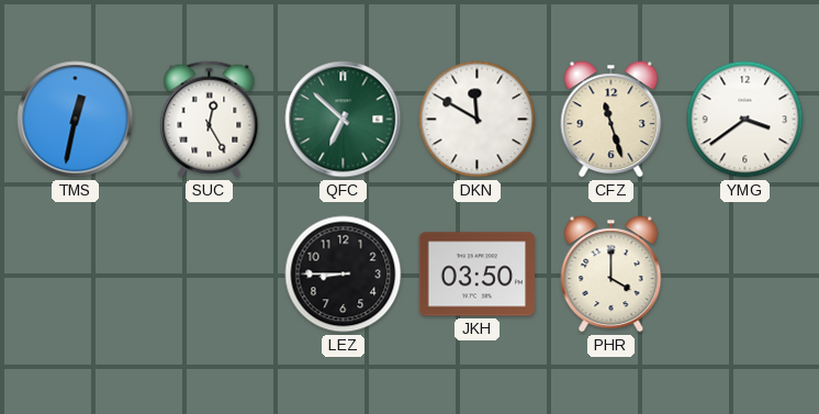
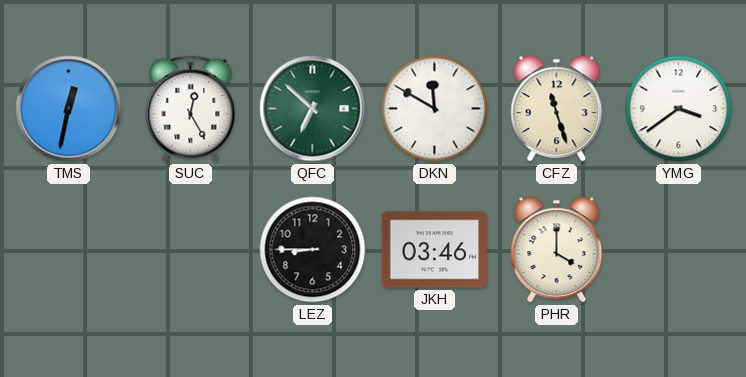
JKH: 03:50 -> 03:46 (434, 250)
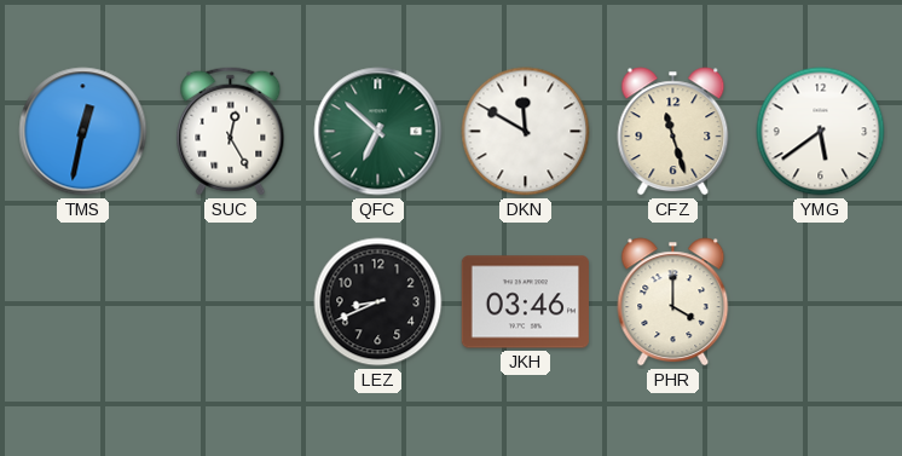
YMG: 3:39 -> 5:39 (821, 132)
LEZ: 8:45 -> 8:41 (378, 302)
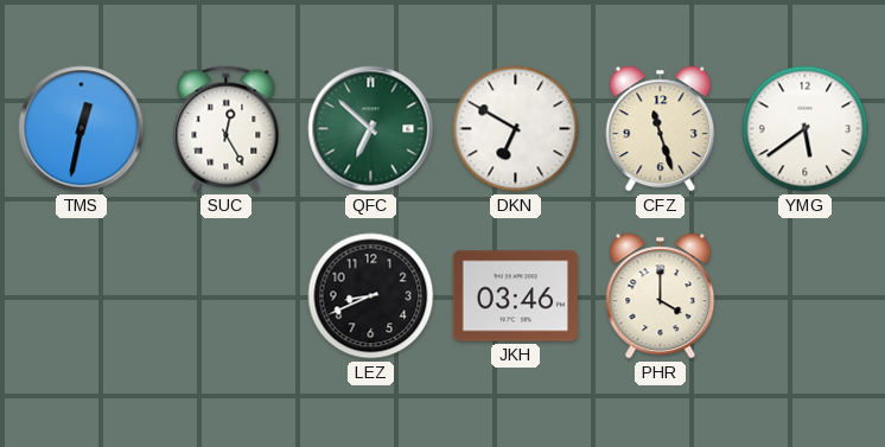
DKN: 11:50 -> 6:50 (516, 129)
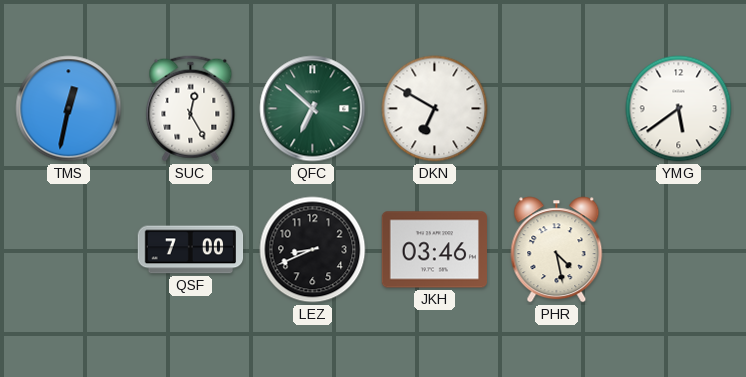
CFZ: 11:27 -> none (661, 129)
QSF: none -> 7:00 (191, 250)
PHR: 4:00 -> 4:28 (557, 250)
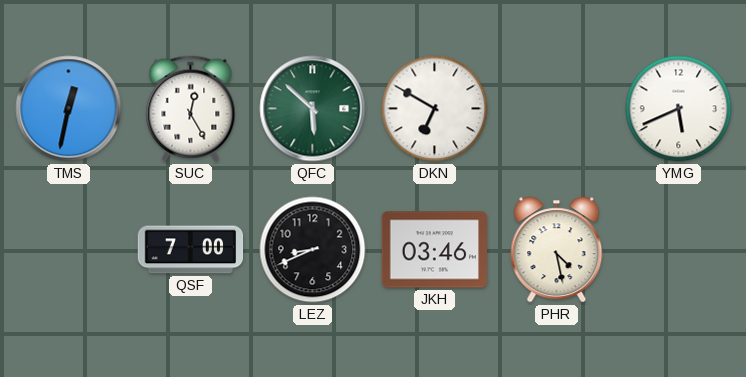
QFC: 6:52 -> 5:52 (313, 109)
YMG: 5:39 -> 5:41 (679, 109)
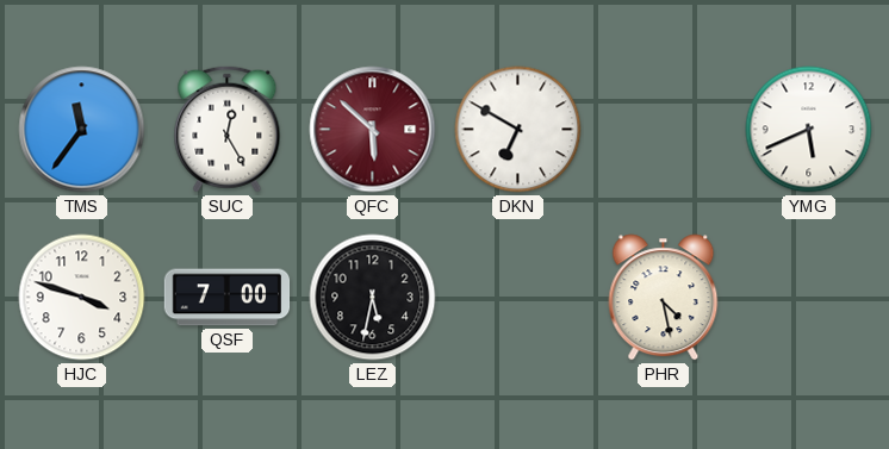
TMS: 12:32 -> 11:36 (82, 130)
QFC dial: green -> burgundy (373, 130)
HJC: none -> 3:48 (82, 298)
LEZ: 8:41 -> 5:32 (373, 298)
JKH: 03:46 -> none (434, 250)
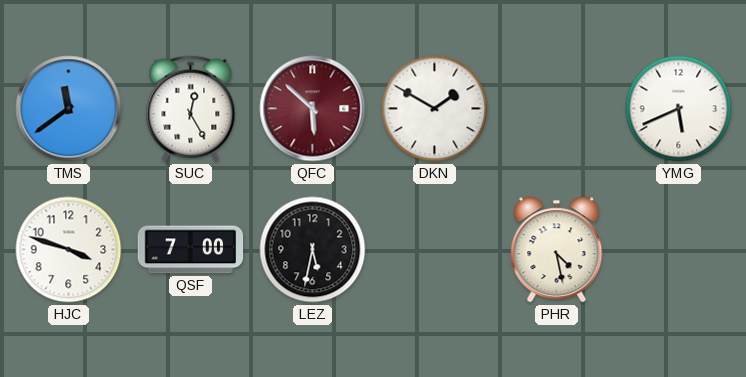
TMS: 11:36 -> 11:39 (69, 109)
DKN: 6:50 -> 1:50 (435, 109)
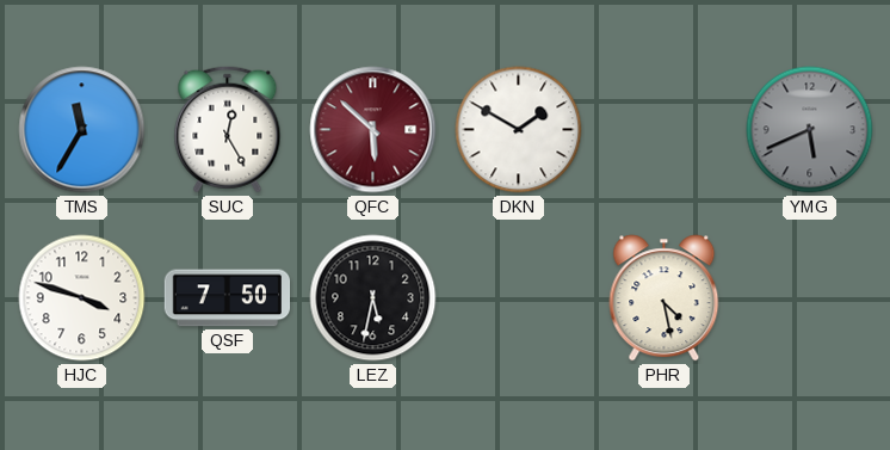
TMS: 11:39 -> 11:35 (82, 130)
YMG dial: white -> grey (810, 130)
QSF: 7:00 -> 7:50 (228, 298)
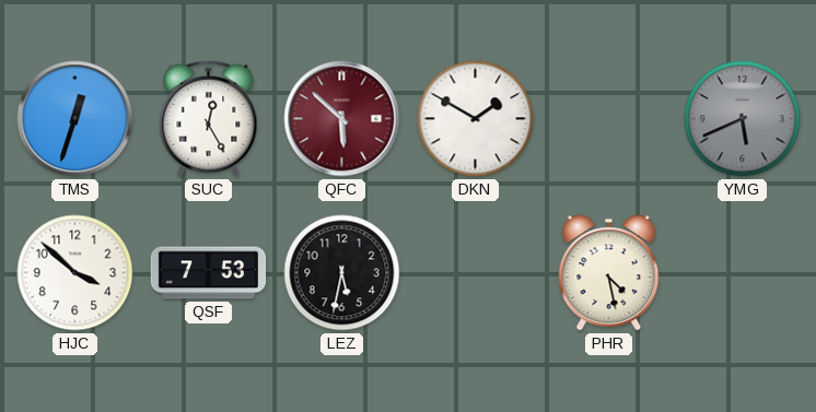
TMS: 11:35 -> 12:33 (75, 119)
HJC: 3:48 -> 3:52 (75, 273)
QSF: 7:50 -> 7:53 (209, 273)
